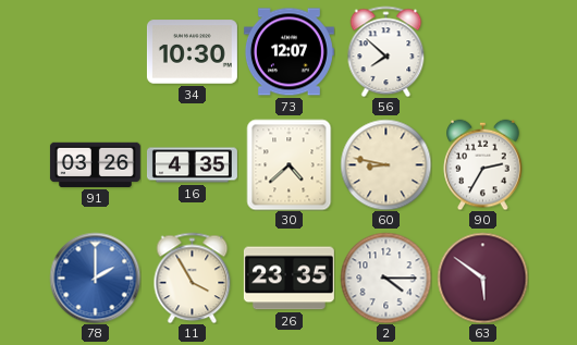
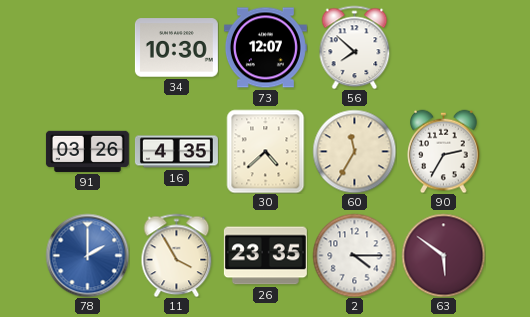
60: 8:47 -> 11:35 (354, 151)
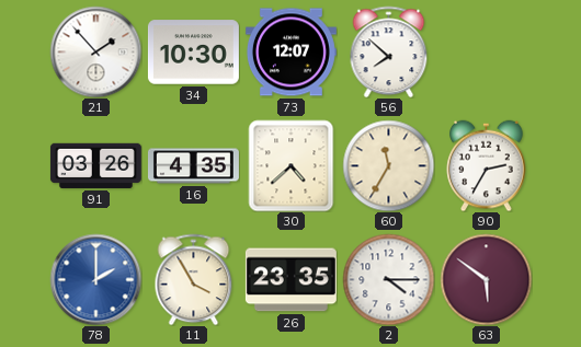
21: none -> 1:53 (95, 51)
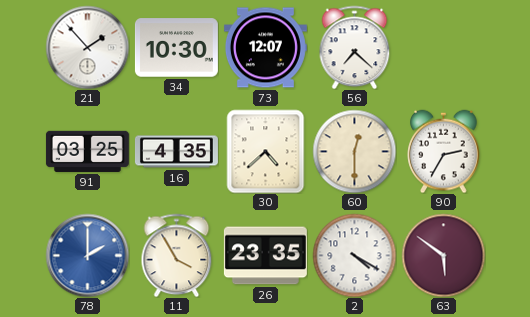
56: 7:52 -> 7:22 (355, 47)
91: 03:26 -> 03:25 (87, 151)
60: 11:35 -> 12:30 (354, 151)
2: 4:15 -> 4:20 (354, 255)
